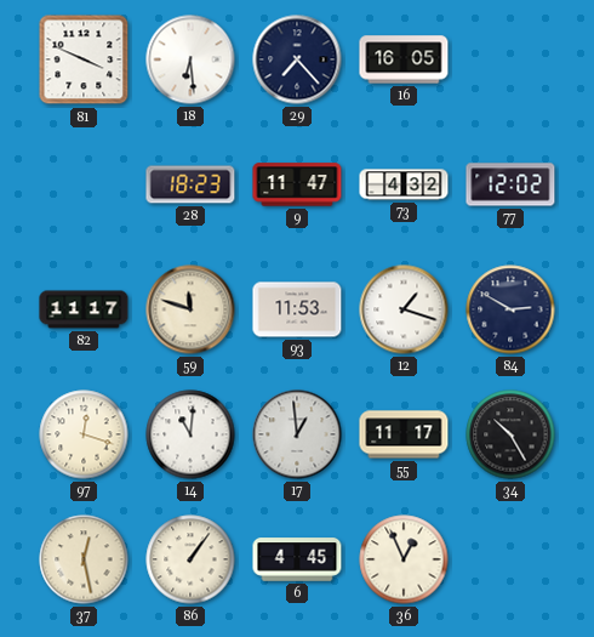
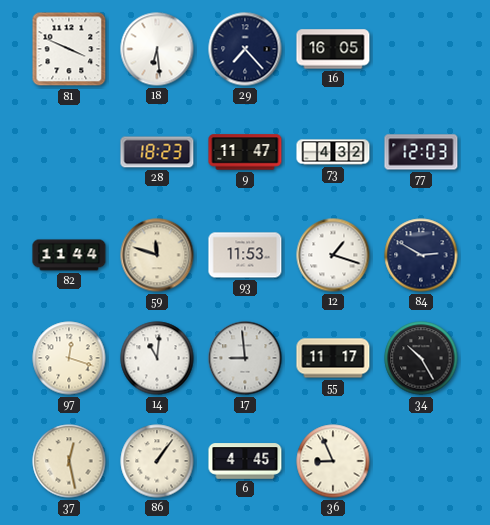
77: 12:02 -> 12:03 (421, 152)
82: 11:17 -> 11:44 (69, 255)
17: 12:59 -> 8:59 (245, 358)
36: 12:56 -> 8:56 (333, 461)
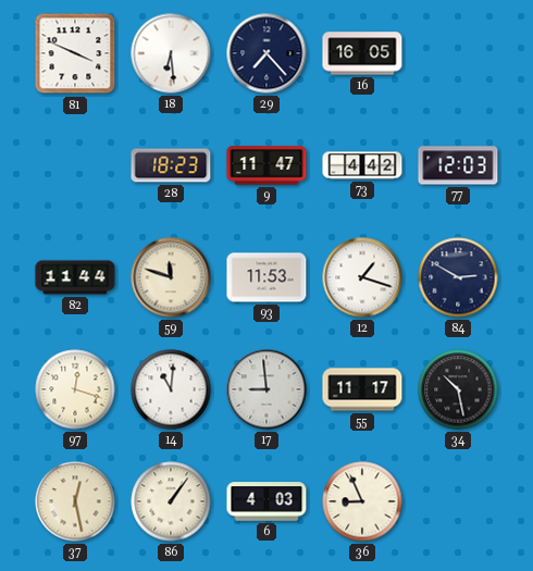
73: 4:32 -> 4:42 (362, 165)
34: 10:25 -> 10:28 (458, 389)
6: 4:45 -> 4:03 (266, 501)
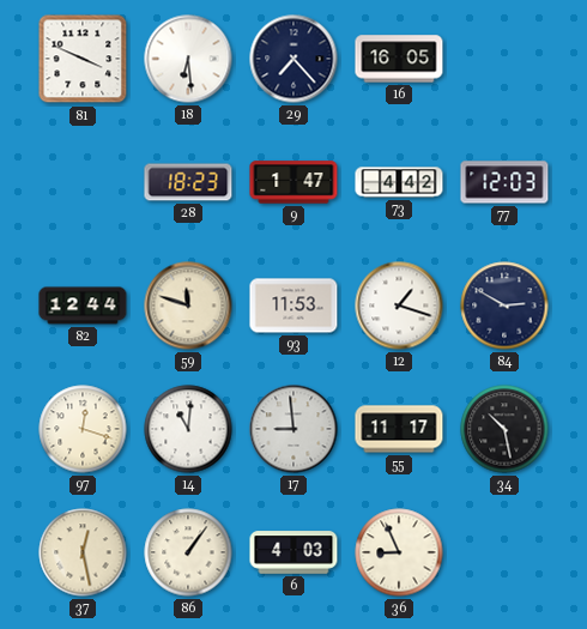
9: 11:47 -> 1:47 (293, 182)
82: 11:44 -> 12:44 (83, 306)
